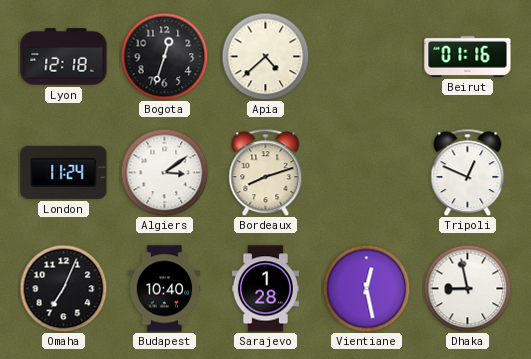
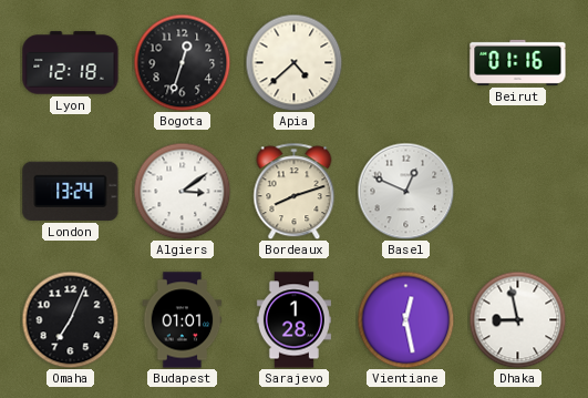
London: 11:24 -> 13:24 (71, 191)
Basel: none -> 12:49 (405, 191)
Tripoli: 12:49 -> none (468, 172)
Budapest: 10:40 -> 01:01 (183, 320)
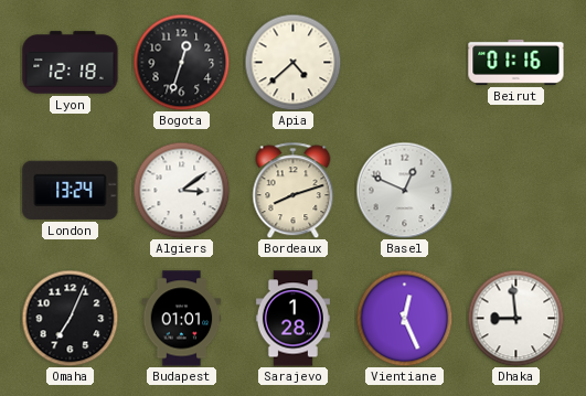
Vientiane: 12:28 -> 12:26 (404, 318)
Dhaka: 8:58 -> 8:59 (515, 318)
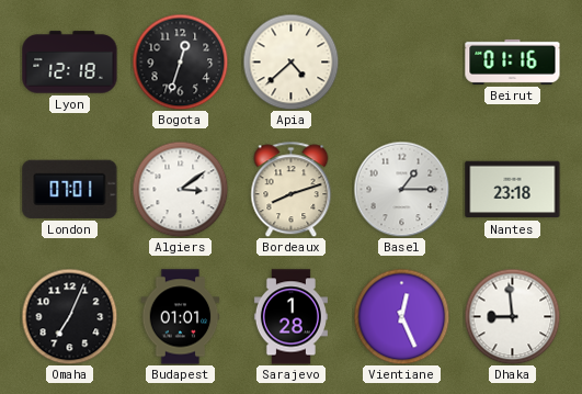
London: 13:24 -> 07:01 (70, 189)
Basel: 12:49 -> 1:15 (401, 189)
Nantes: none -> 23:18 (513, 190)
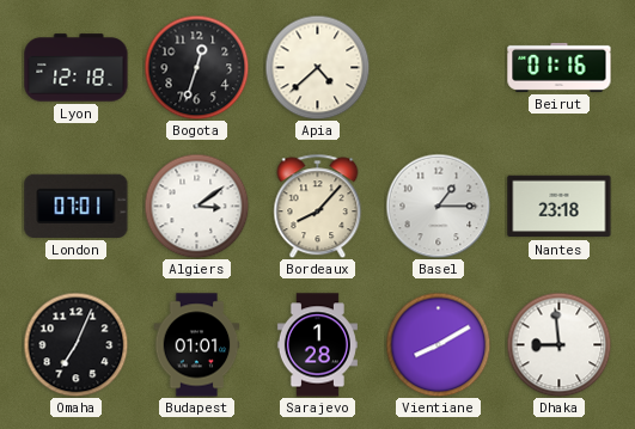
Bordeaux: 8:12 -> 8:07 (318, 206)
Vientiane: 12:26 -> 8:10 (438, 344)
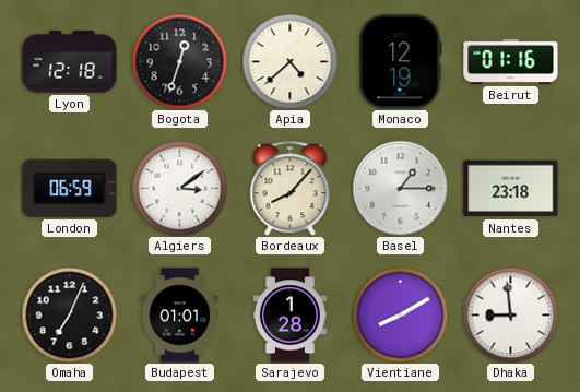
Monaco: none -> 12:19 (401, 62)
London: 07:01 -> 06:59 (70, 188)
